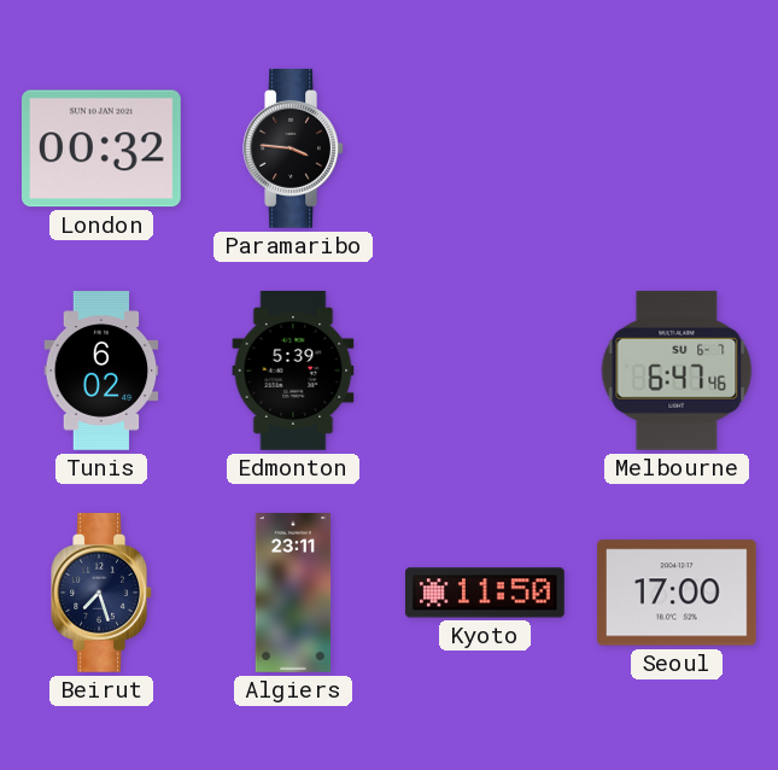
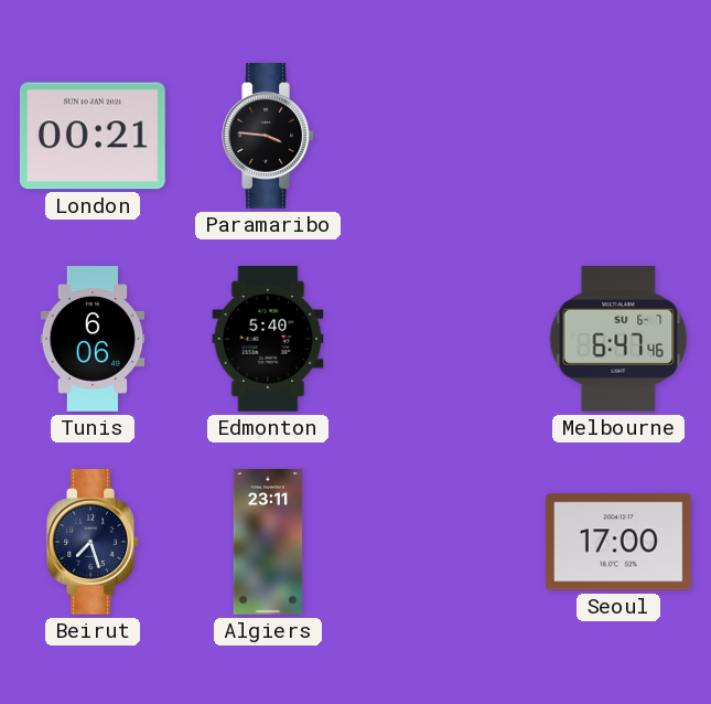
London: 00:32 -> 00:21 (93, 136)
Tunis: 6:02 -> 6:06 (93, 339)
Edmonton: 5:39 -> 5:40 (268, 340)
Kyoto: 11:50 -> none (486, 593)
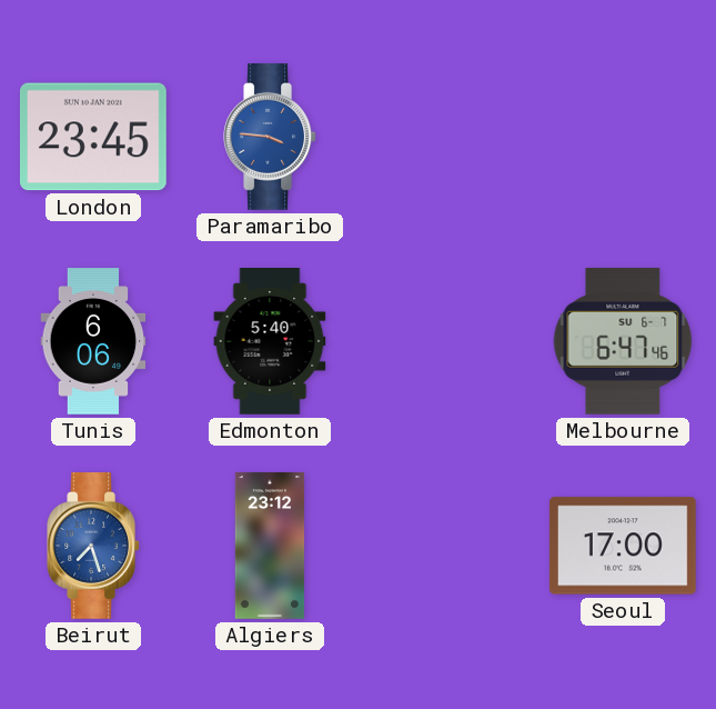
London: 00:21 -> 23:45 (93, 137)
Paramaribo dial: black -> blue (270, 138)
Beirut dial: navy -> blue (93, 547)
Algiers: 23:11 -> 23:12 (270, 546)
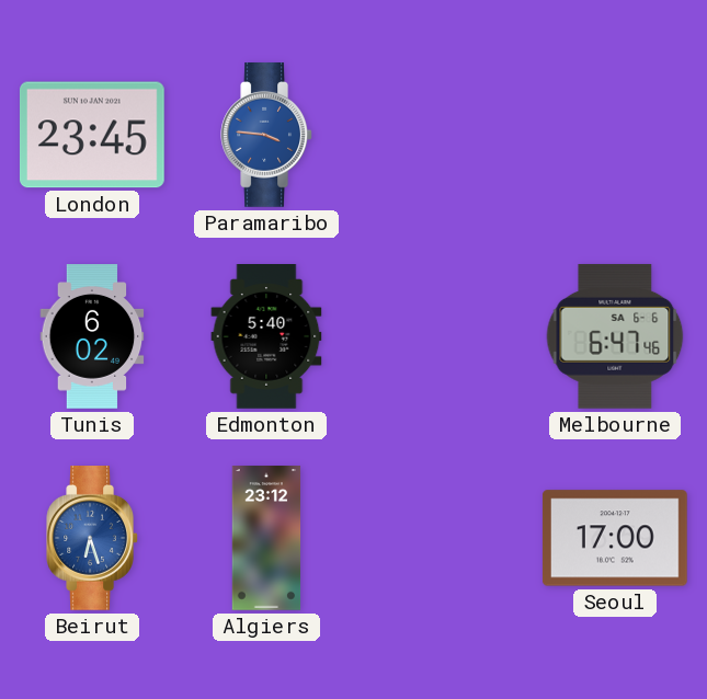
Tunis: 6:06 -> 6:02 (92, 336)
Melbourne date: SU 6-7 -> SA 6-6 (615, 336)
Beirut: 7:27 -> 6:27 (92, 539)
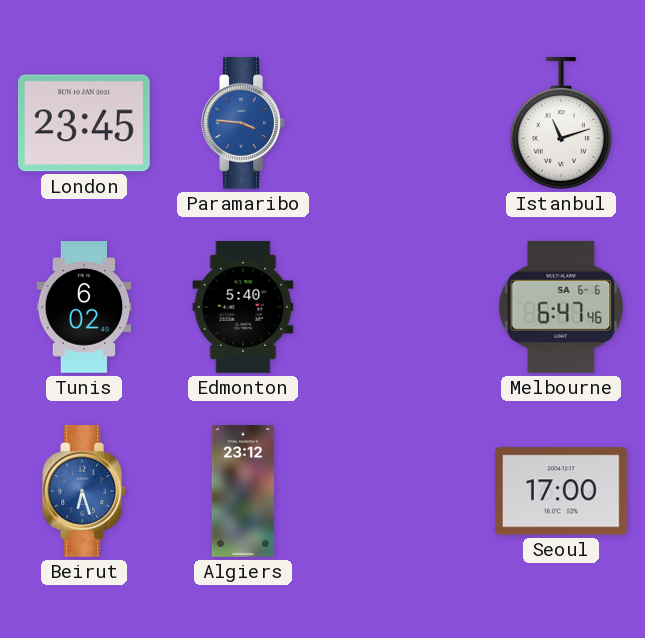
Istanbul: none -> 11:12 (561, 124)
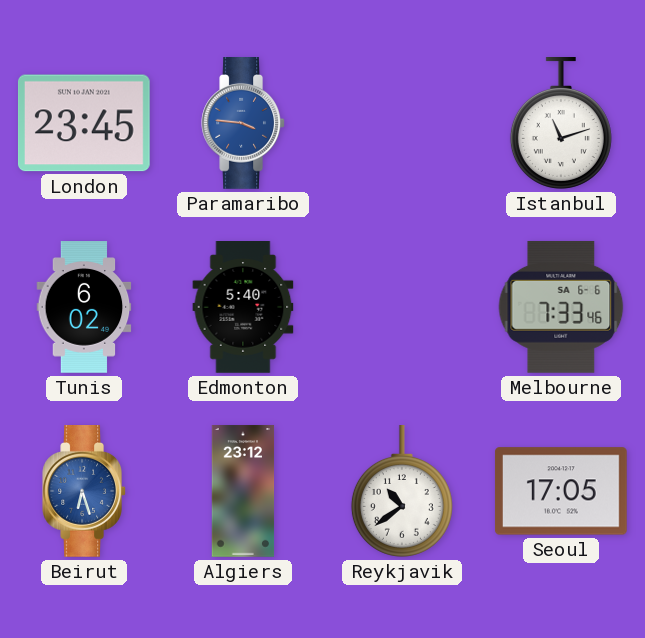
Melbourne: 6:47 -> 7:33 (561, 307)
Reykjavik: none -> 10:39 (402, 492)
Seoul: 17:00 -> 17:05 (561, 491)
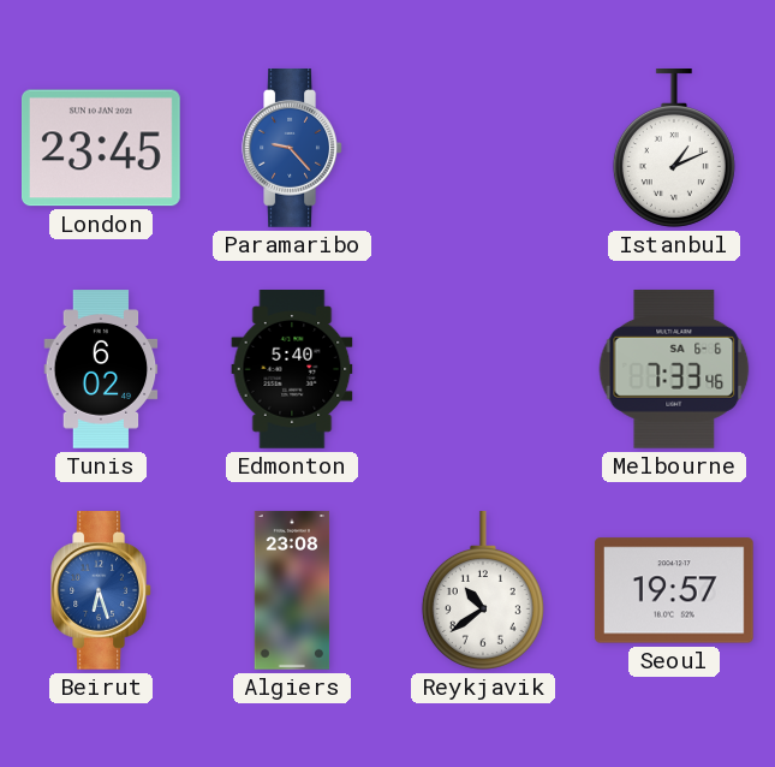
Paramaribo: 3:46 -> 9:23 (292, 149)
Istanbul: 11:12 -> 1:11 (674, 149)
Algiers: 23:12 -> 23:08 (292, 590)
Seoul: 17:05 -> 19:57 (674, 590)
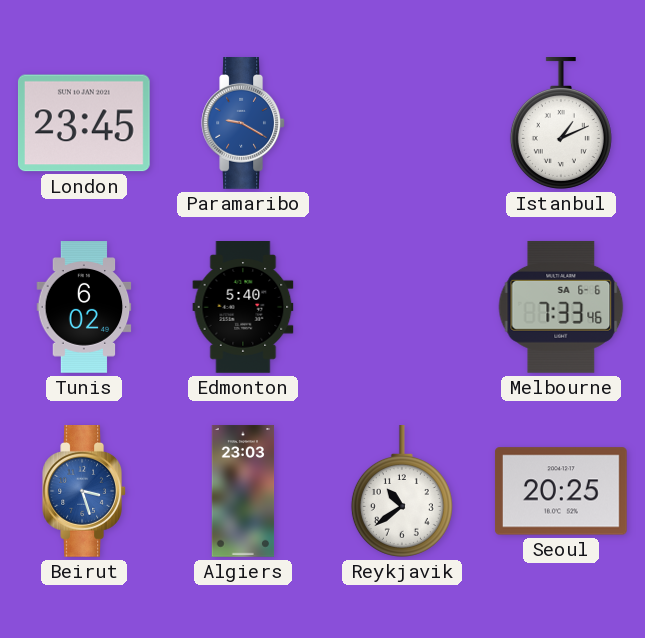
Paramaribo: 9:23 -> 9:20 (243, 124)
Beirut: 6:27 -> 3:27 (84, 492)
Algiers: 23:08 -> 23:03 (243, 491)
Seoul: 19:57 -> 20:25 (561, 491)
